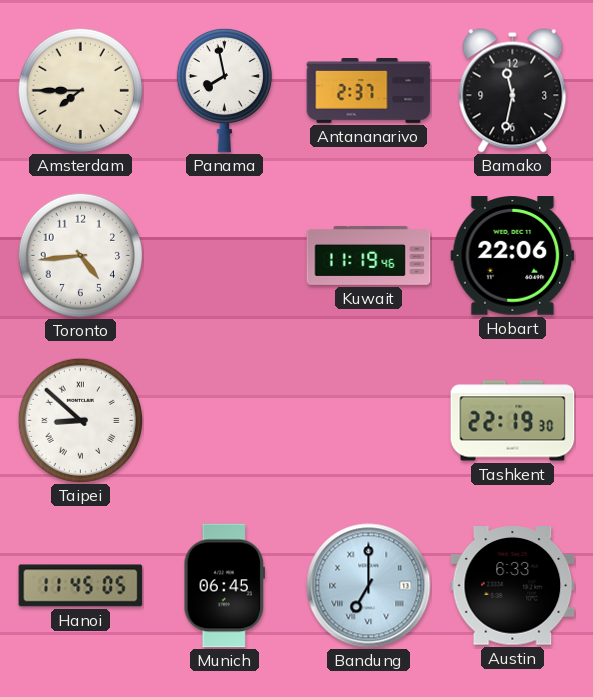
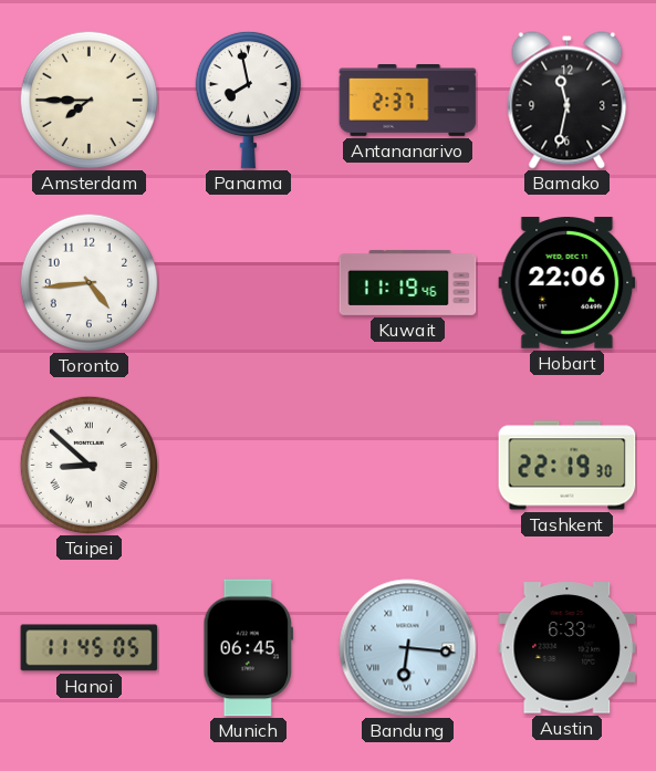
Bandung: 7:00 -> 6:16 (408, 648)
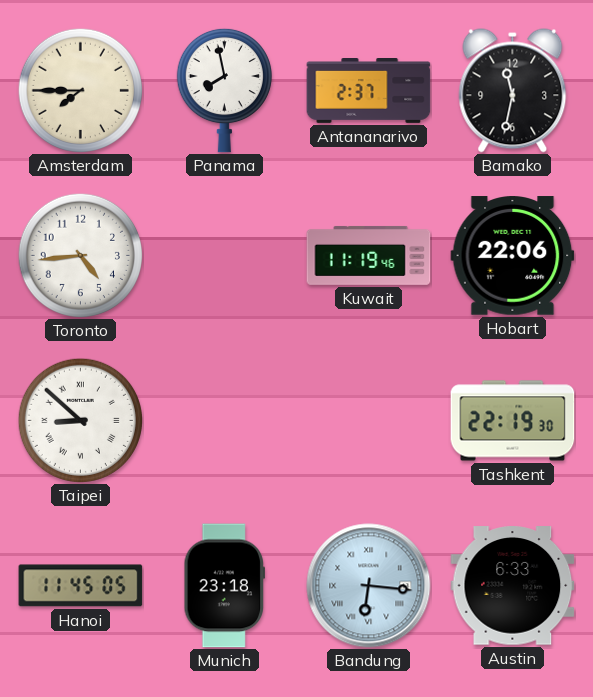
Munich: 06:45 -> 23:18 (225, 586)
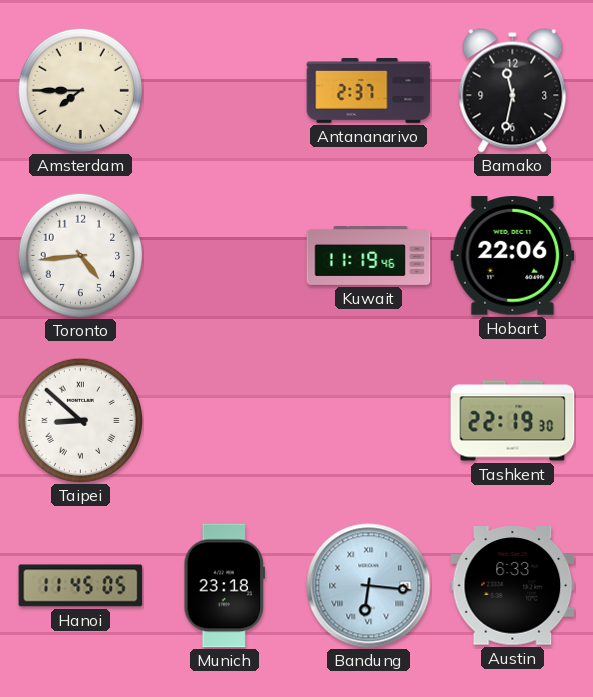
Panama: 7:58 -> none (224, 90)
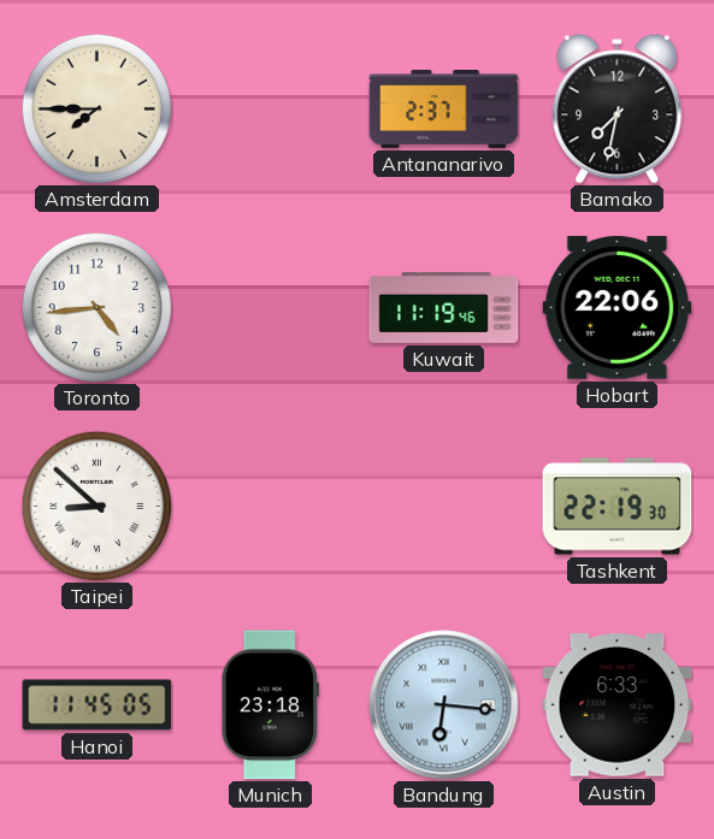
Bamako: 11:32 -> 7:32 (618, 110)
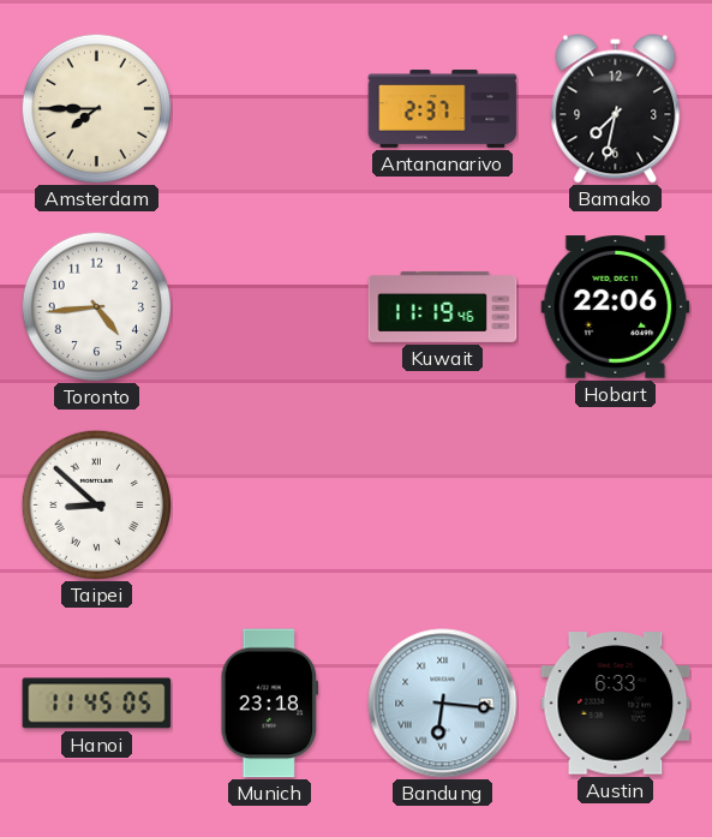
Tashkent: 22:19 -> none (618, 507)
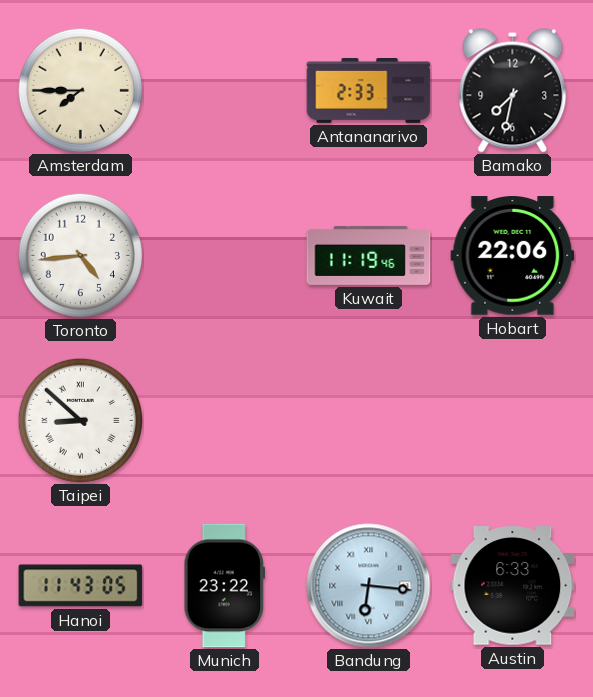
Antananarivo: 2:37 -> 2:33 (369, 91)
Hanoi: 11:45 -> 11:43 (81, 586)
Munich: 23:18 -> 23:22 (225, 586)
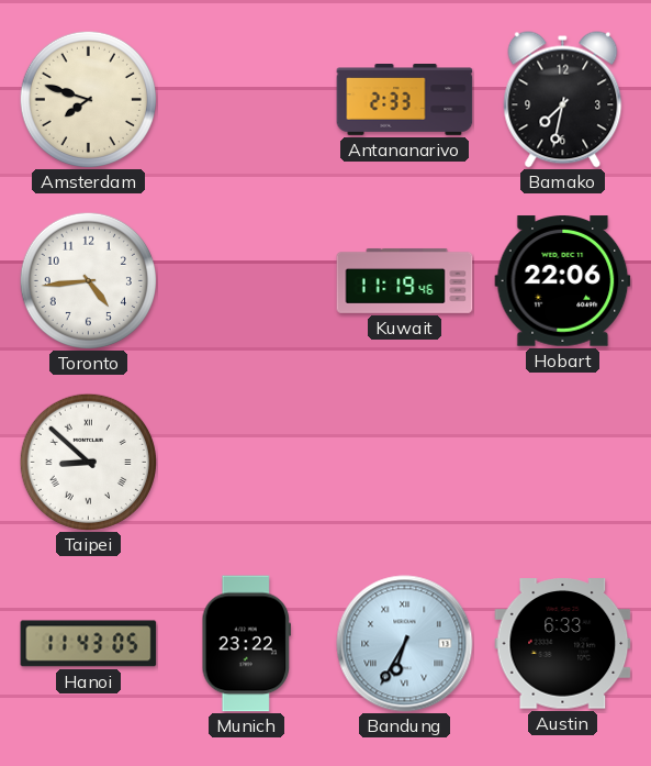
Amsterdam: 7:45 -> 7:48 (88, 99)
Bandung: 6:16 -> 6:35 (405, 644)
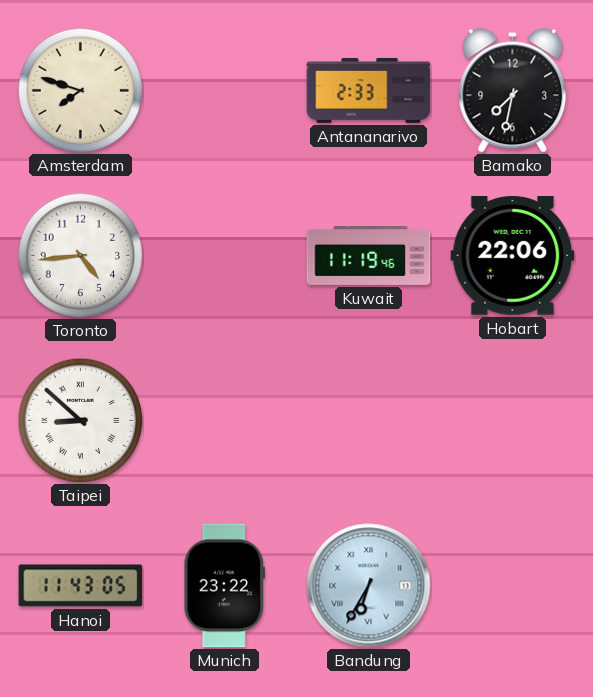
Austin: 6:33 -> none (563, 644)
